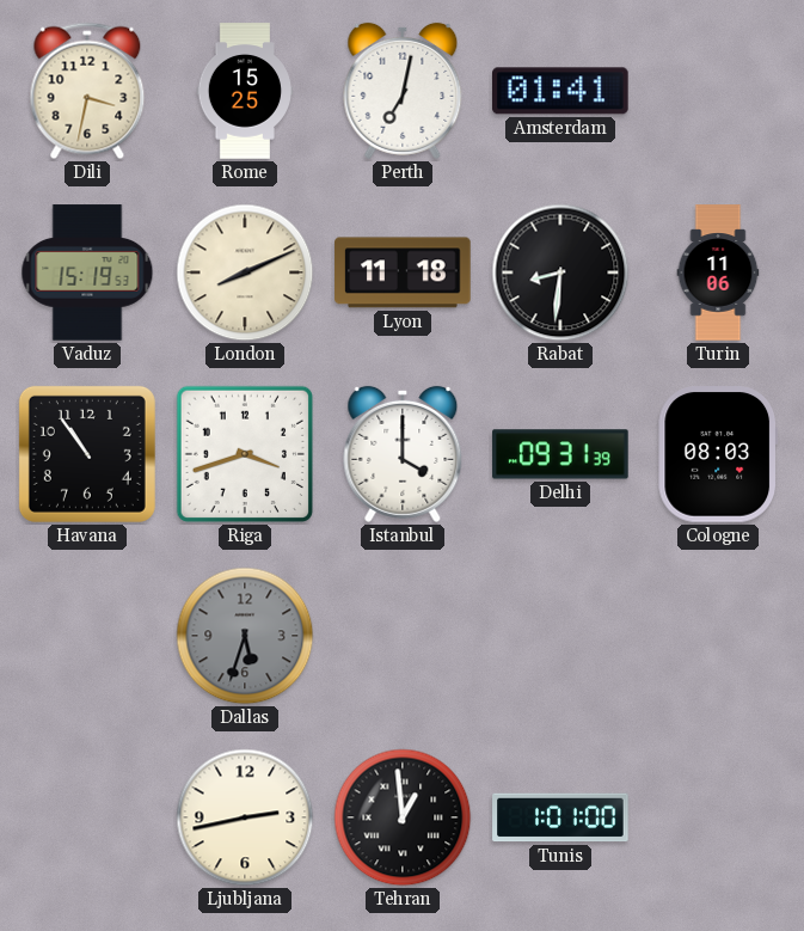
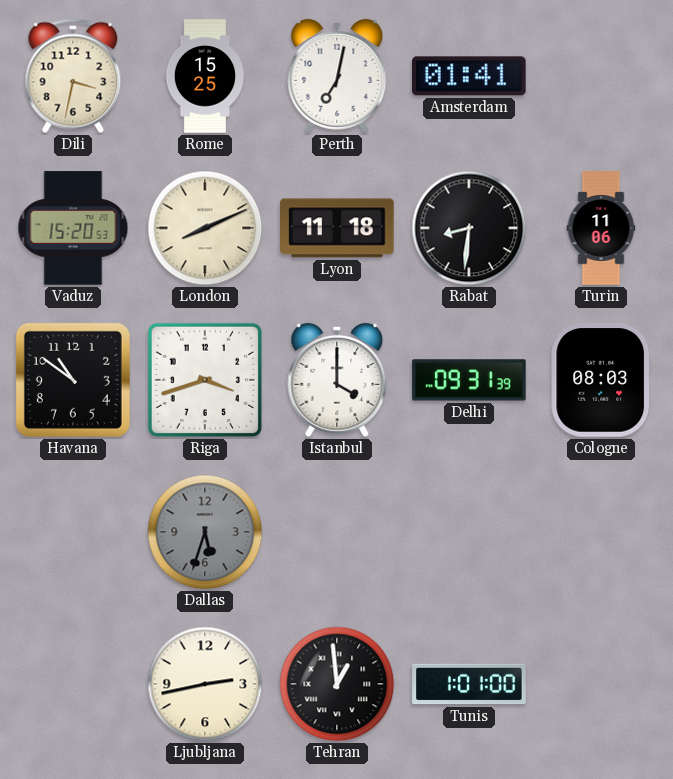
Vaduz: 15:19 -> 15:20 (73, 228)
Havana: 10:54 -> 10:51 (73, 380)
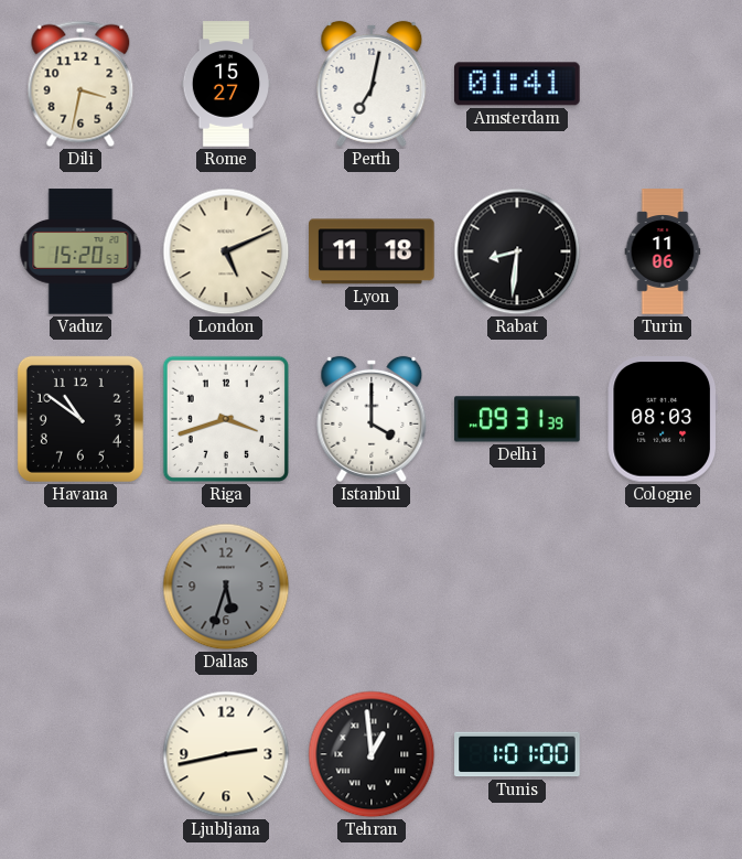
Rome: 15:25 -> 15:27 (226, 84)
London: 8:11 -> 5:11 (226, 251)
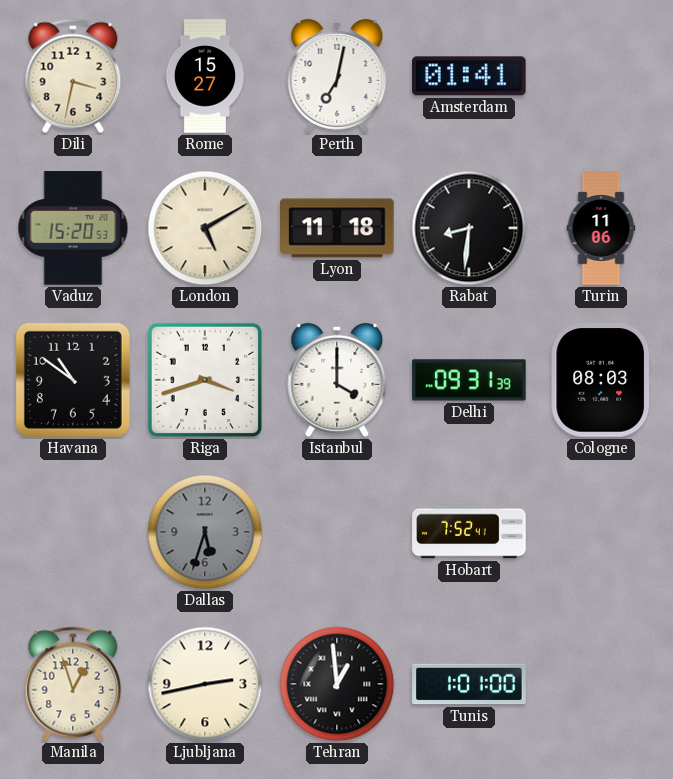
London: 5:11 -> 5:10 (205, 228)
Hobart: none -> 7:52 (469, 532)
Manila: none -> 12:57 (73, 684)
